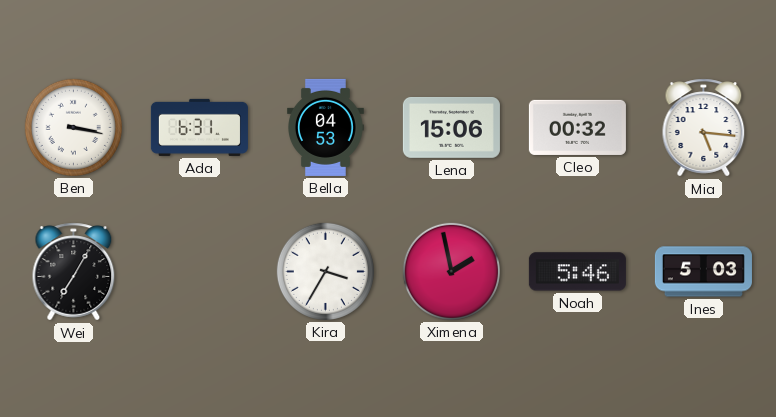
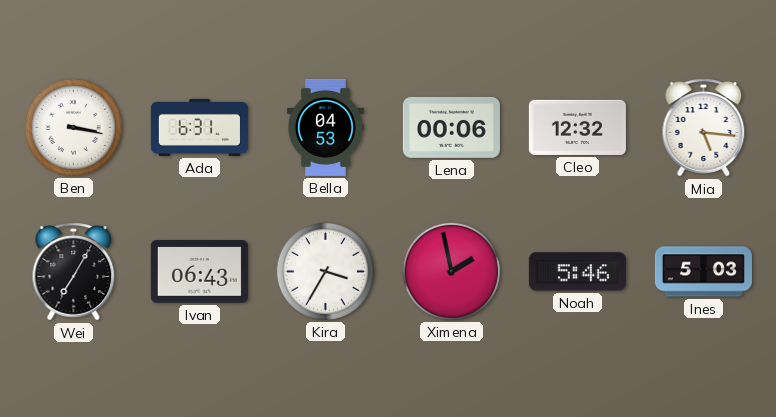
Lena: 15:06 -> 00:06 (451, 127)
Cleo: 00:32 -> 12:32 (577, 127)
Ivan: none -> 06:43 (199, 272)
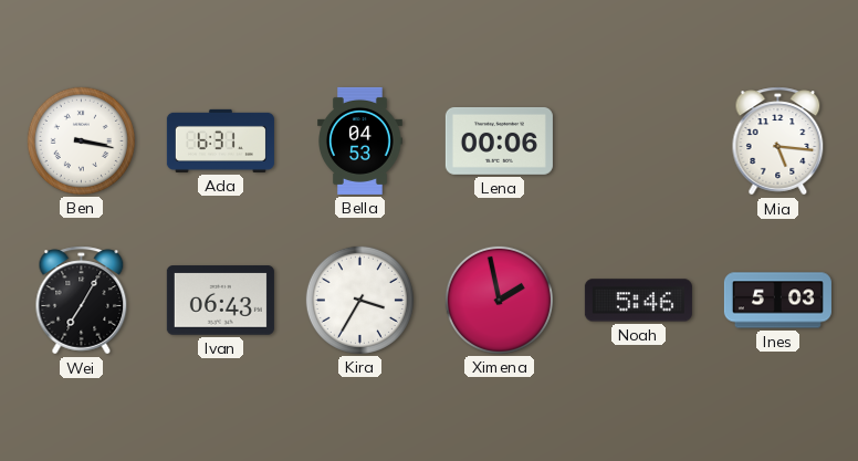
Cleo: 12:32 -> none (577, 127)
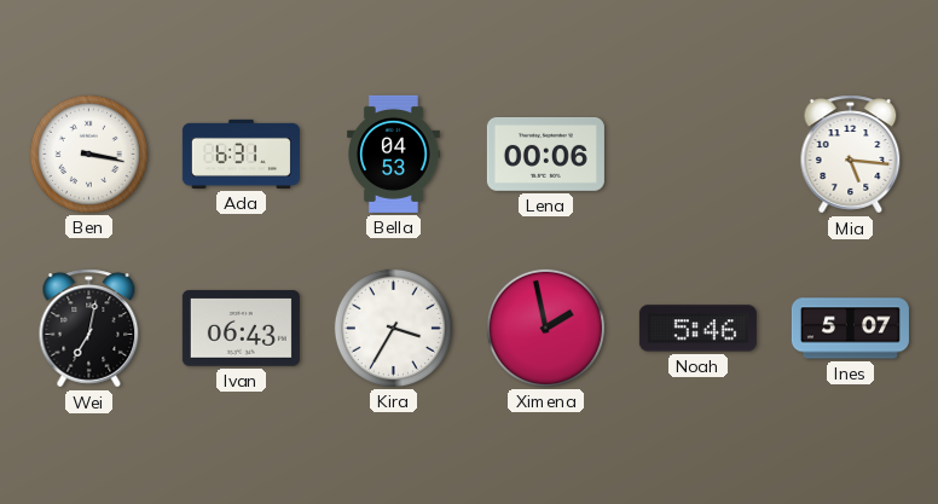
Wei: 7:05 -> 7:02 (89, 329)
Ines: 5:03 -> 5:07 (850, 329)
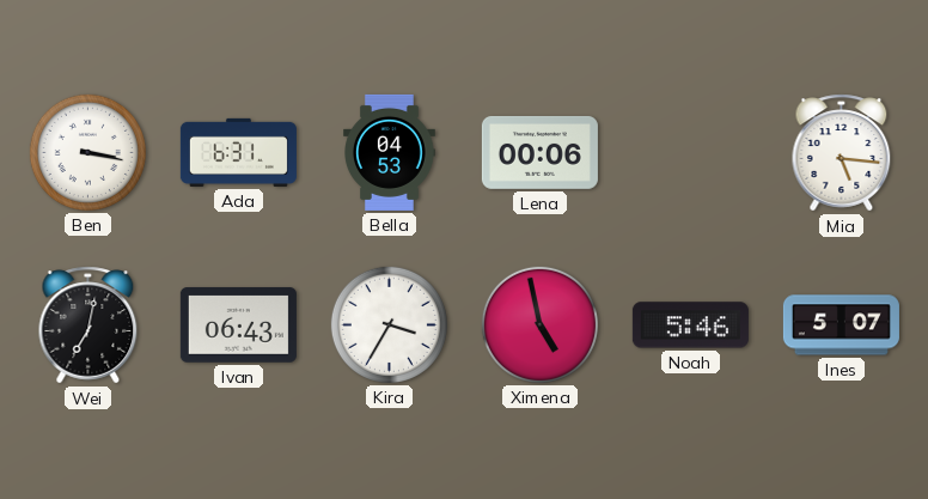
Ximena: 1:58 -> 4:58 (539, 324)
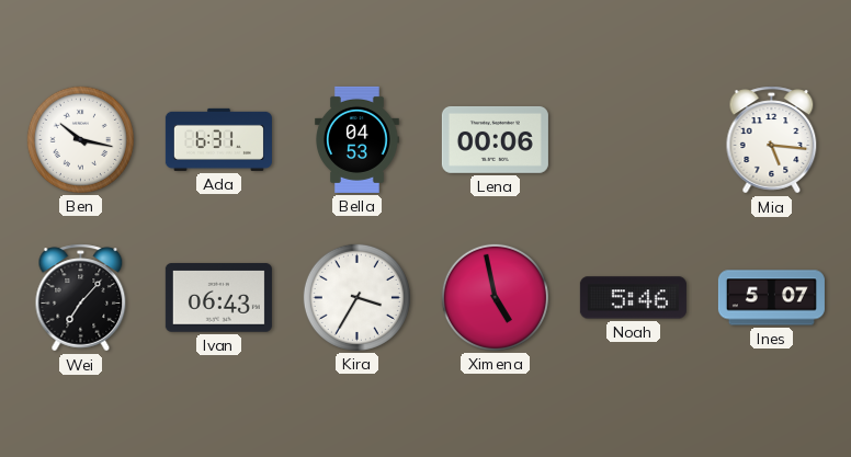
Ben: 3:17 -> 10:17 (80, 139)
Wei: 7:02 -> 7:07 (81, 298)
